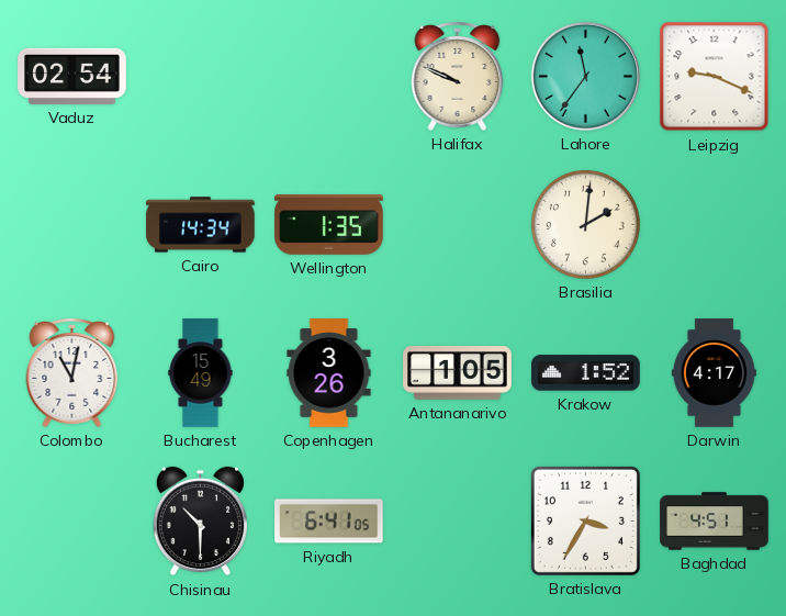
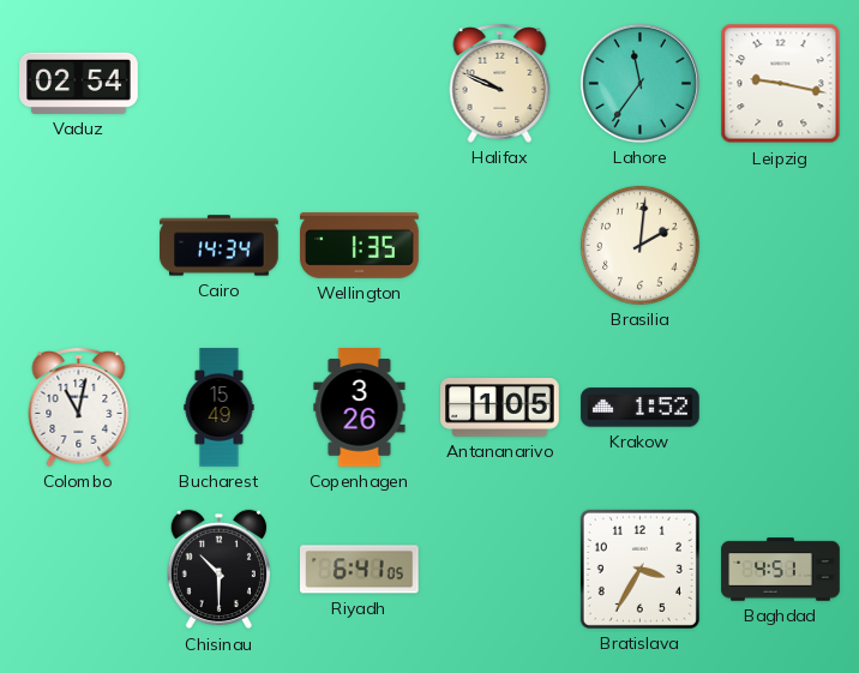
Leipzig: 9:19 -> 9:17 (781, 84)
Darwin: 4:17 -> none (714, 373)
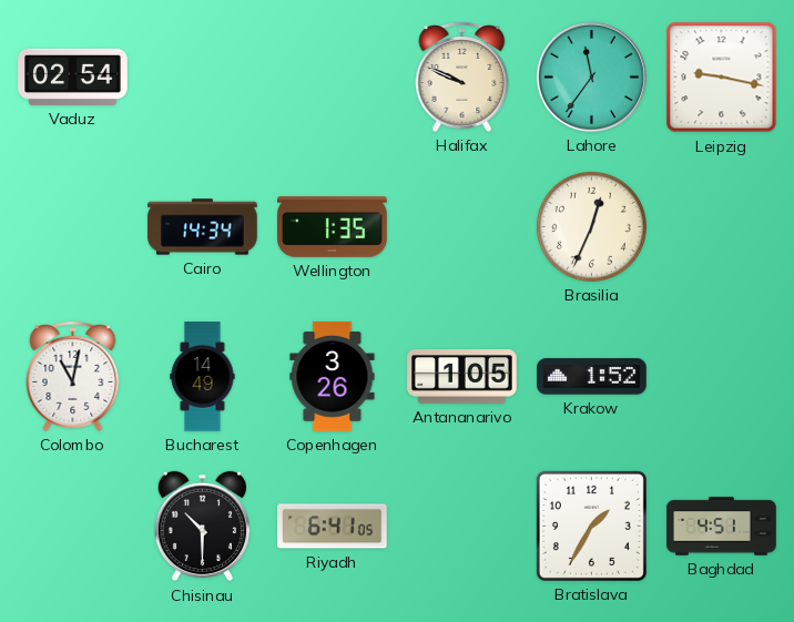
Brasilia: 2:01 -> 12:34 (591, 226)
Bucharest: 15:49 -> 14:49 (203, 377)
Bratislava: 3:35 -> 1:35 (591, 526)
